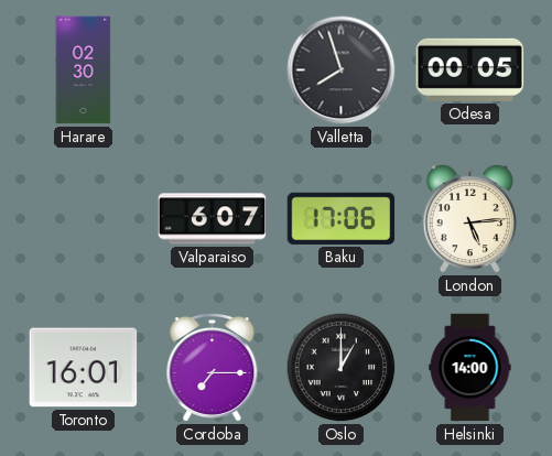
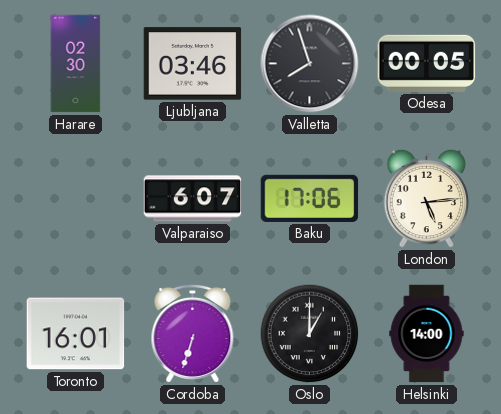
Ljubljana: none -> 03:46 (193, 64)
Cordoba: 7:15 -> 6:33 (193, 333)
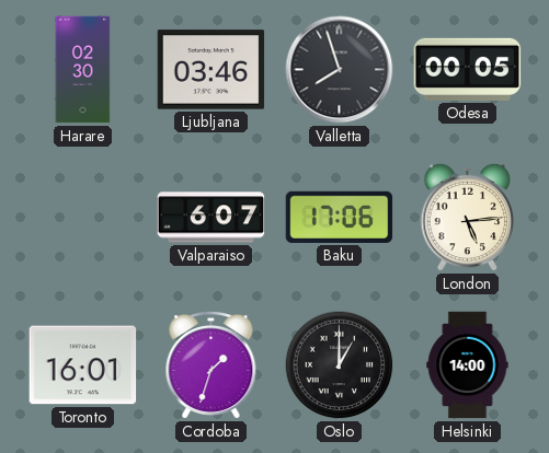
Cordoba: 6:33 -> 1:33 (211, 364)
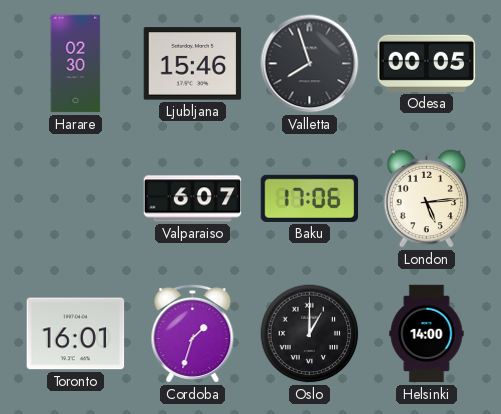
Ljubljana: 03:46 -> 15:46 (193, 64)
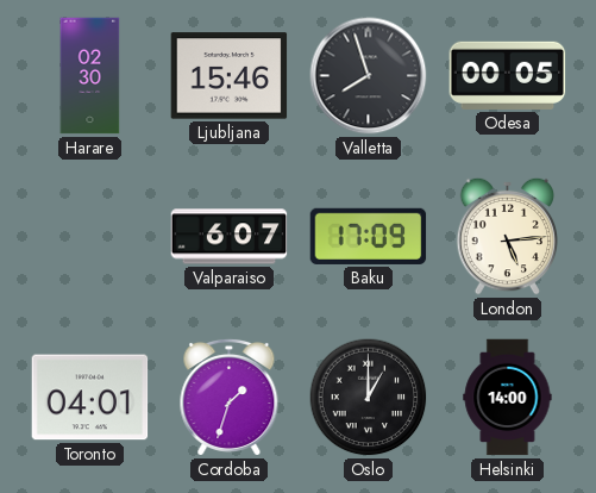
Baku: 17:06 -> 17:09 (369, 236)
Toronto: 16:01 -> 04:01 (90, 398)
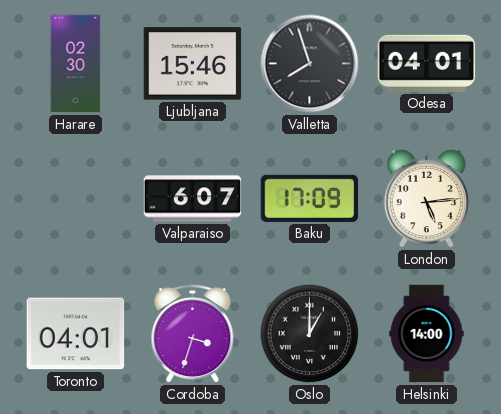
Odesa: 00:05 -> 04:01 (427, 63)
Cordoba: 1:33 -> 3:33 (193, 333)
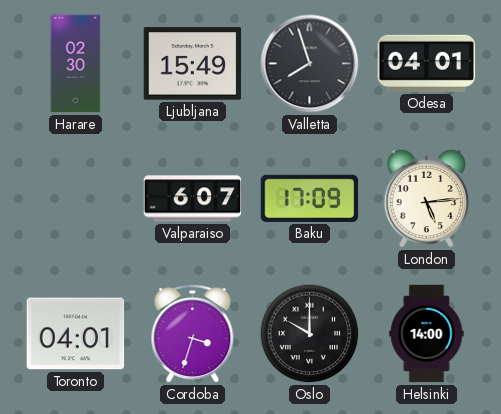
Ljubljana: 15:46 -> 15:49 (193, 64)
Oslo: 1:00 -> 10:00 (310, 334)
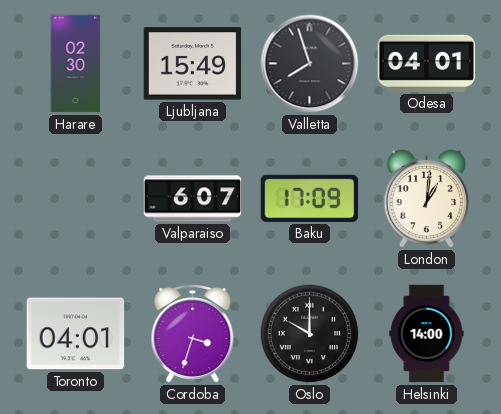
London: 5:14 -> 1:01 (427, 198)
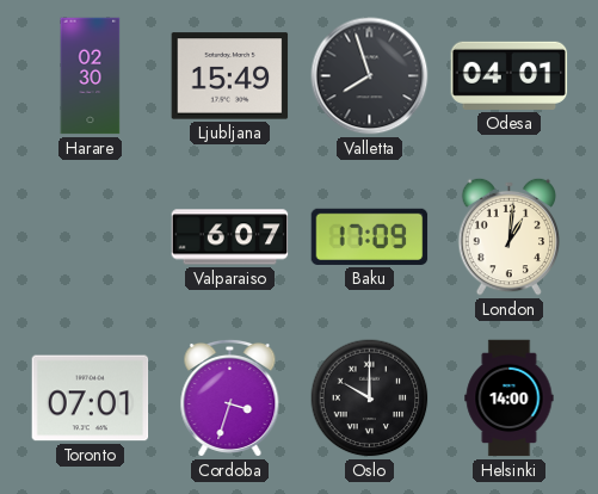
Toronto: 04:01 -> 07:01 (91, 399)
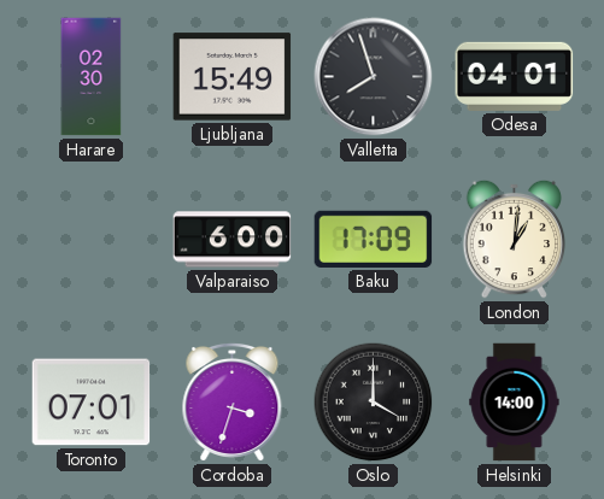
Valparaiso: 6:07 -> 6:00 (233, 240)
Oslo: 10:00 -> 4:00 (374, 403)
